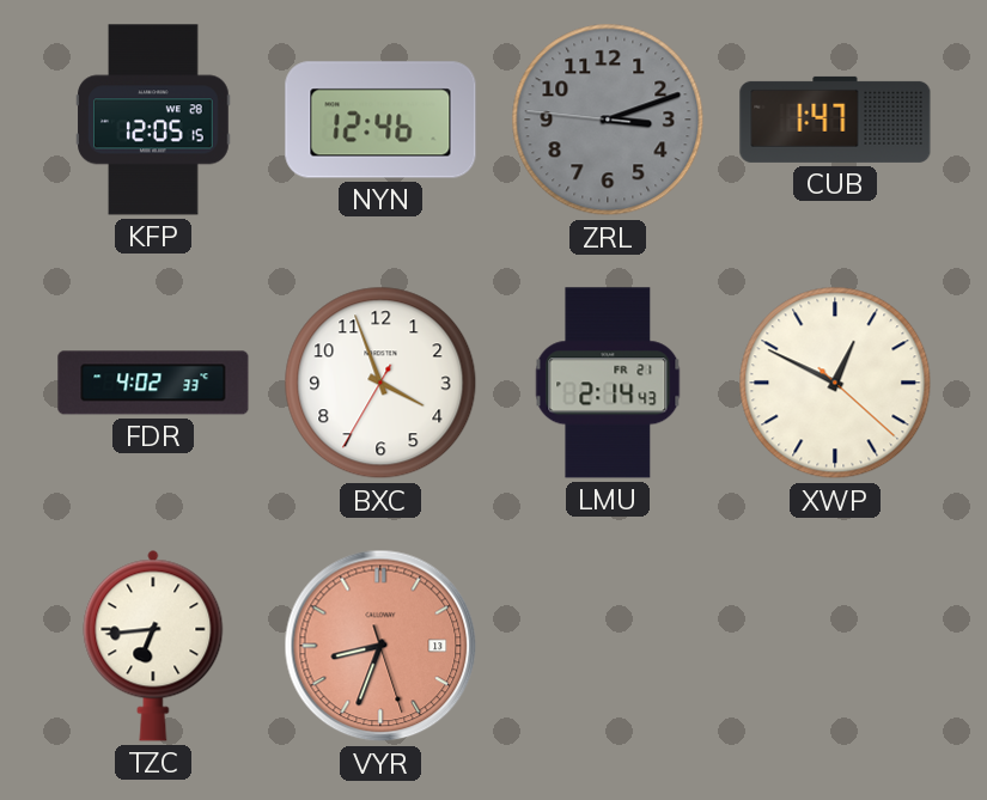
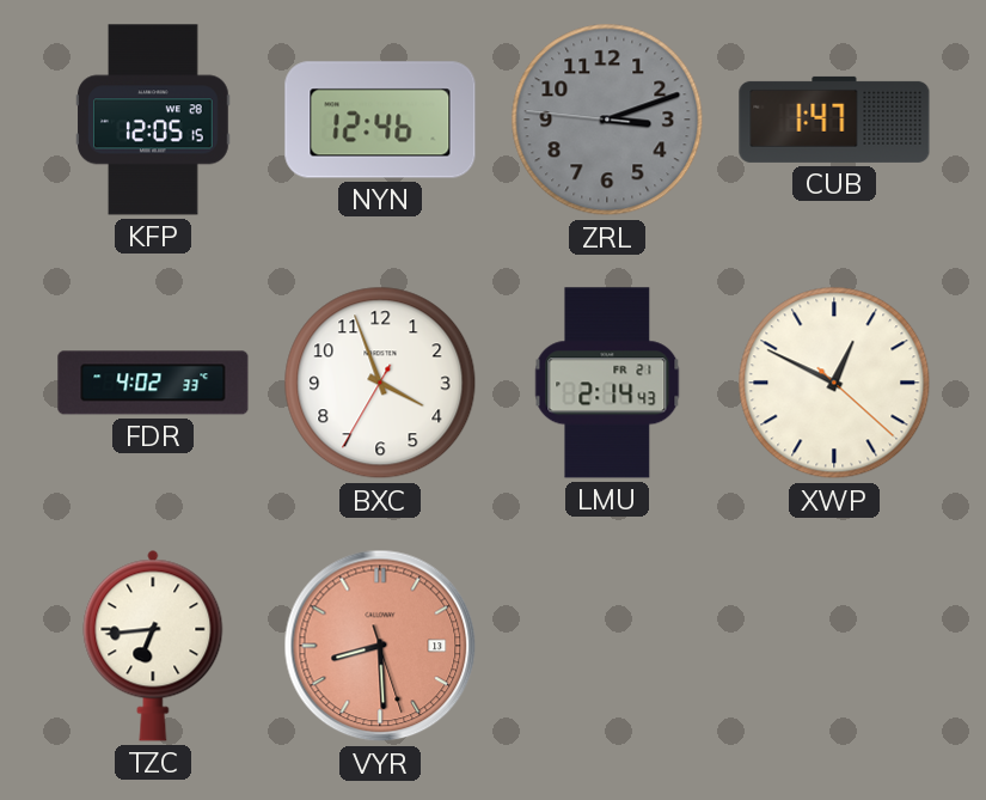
VYR: 8:33 -> 8:29 (380, 646)
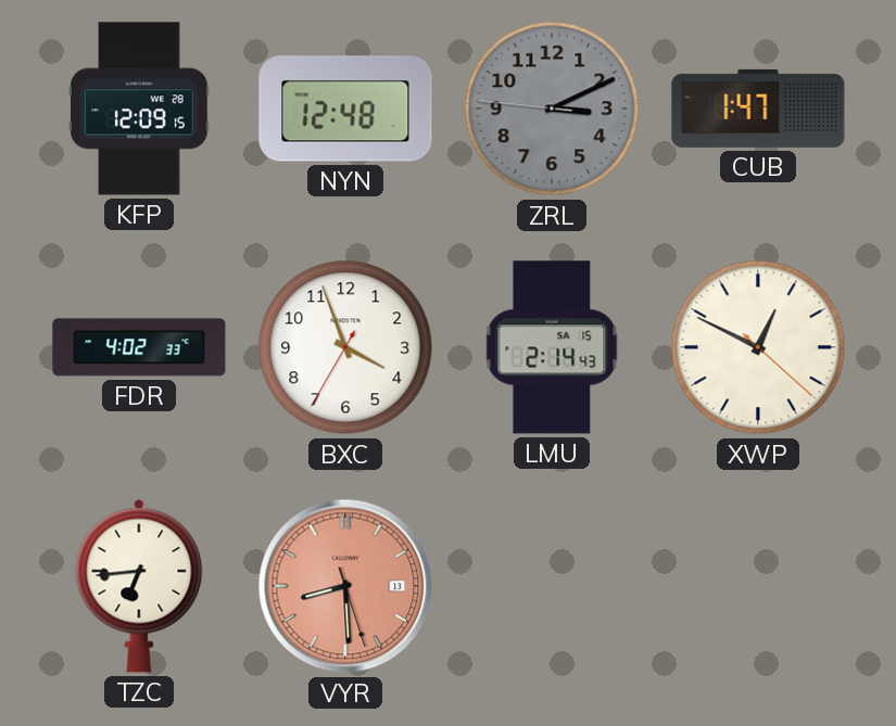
KFP: 12:05 -> 12:09 (139, 109)
NYN: 12:46 -> 12:48 (345, 109)
ZRL: 3:11 -> 3:10 (552, 109)
LMU date: FR 21 -> SA 15 (552, 347)
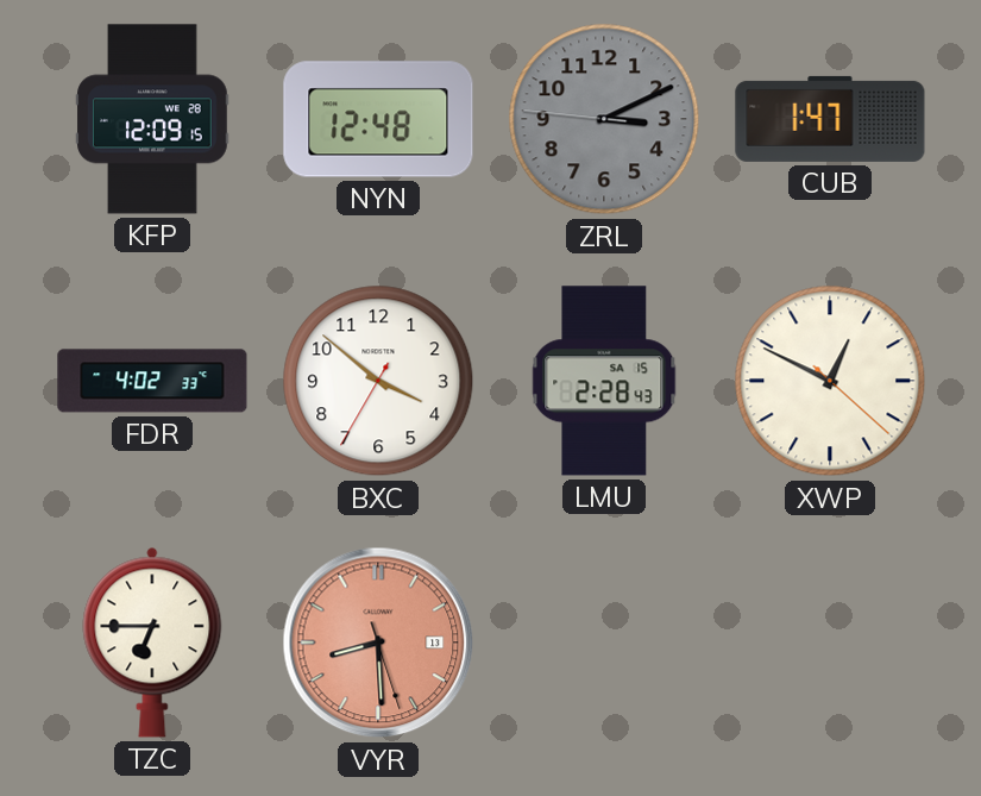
BXC: 3:56 -> 3:51 (378, 381)
LMU: 2:14 -> 2:28 (604, 381)
TZC: 6:44 -> 6:45 (152, 643)
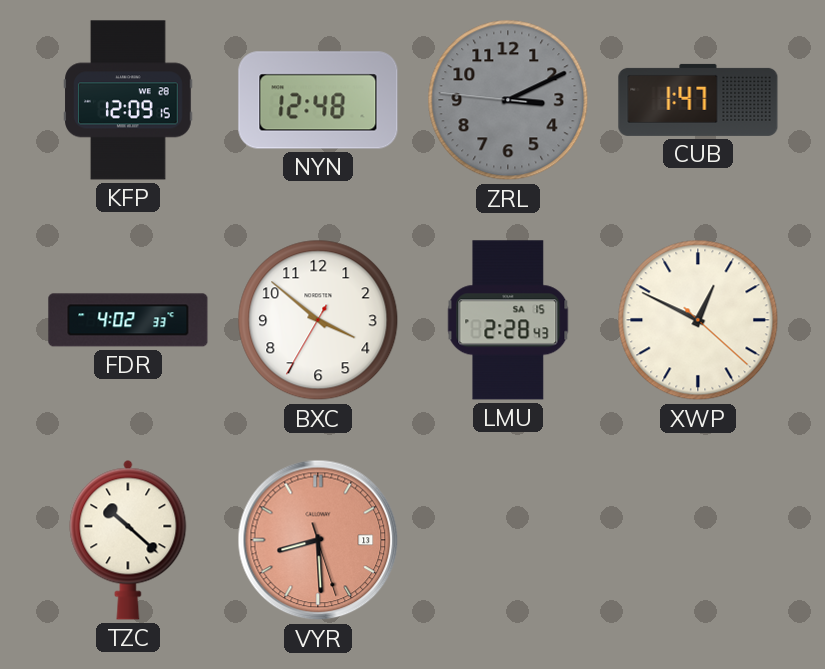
TZC: 6:45 -> 10:22 (128, 540)
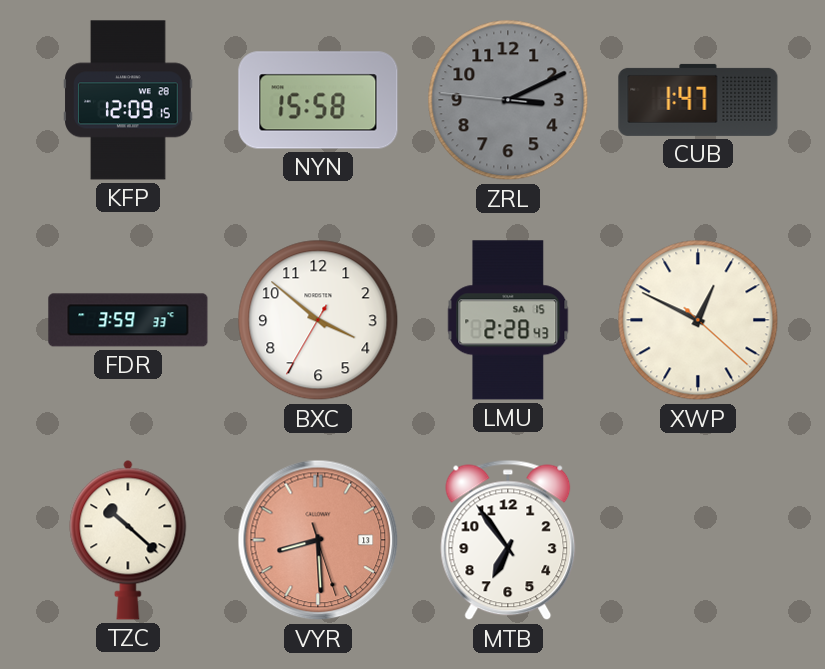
NYN: 12:48 -> 15:58 (318, 100)
FDR: 4:02 -> 3:59 (128, 320)
MTB: none -> 6:54 (508, 540)
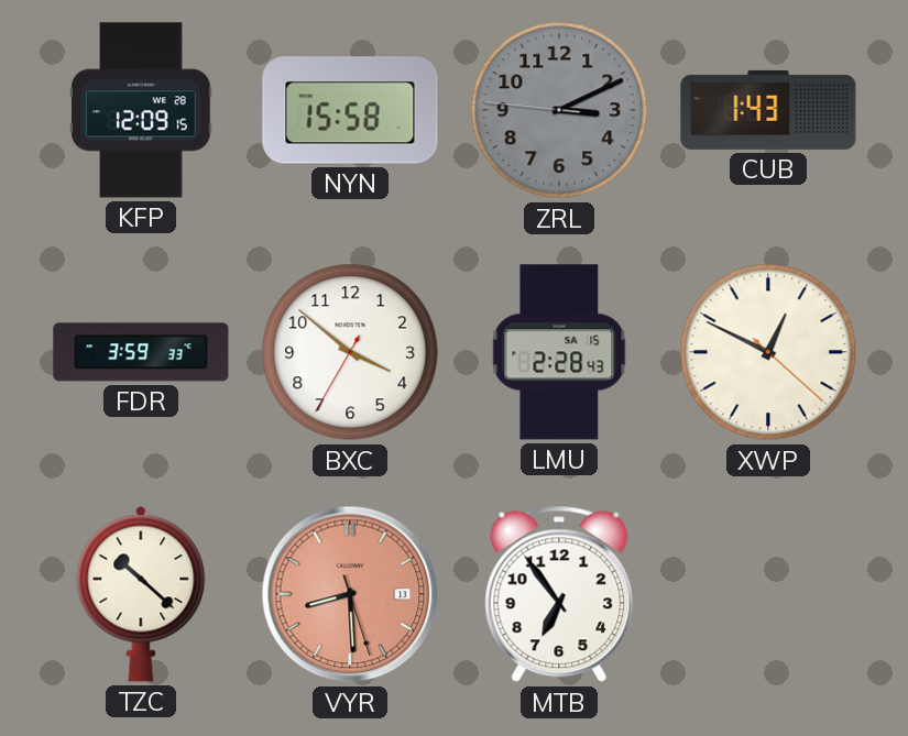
CUB: 1:47 -> 1:43 (768, 110)
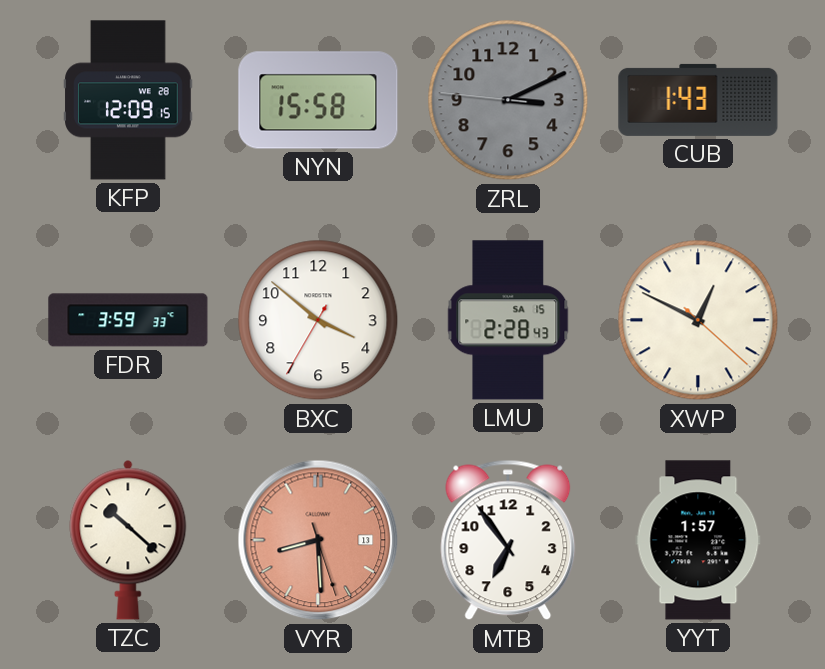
YYT: none -> 1:57 (698, 540)
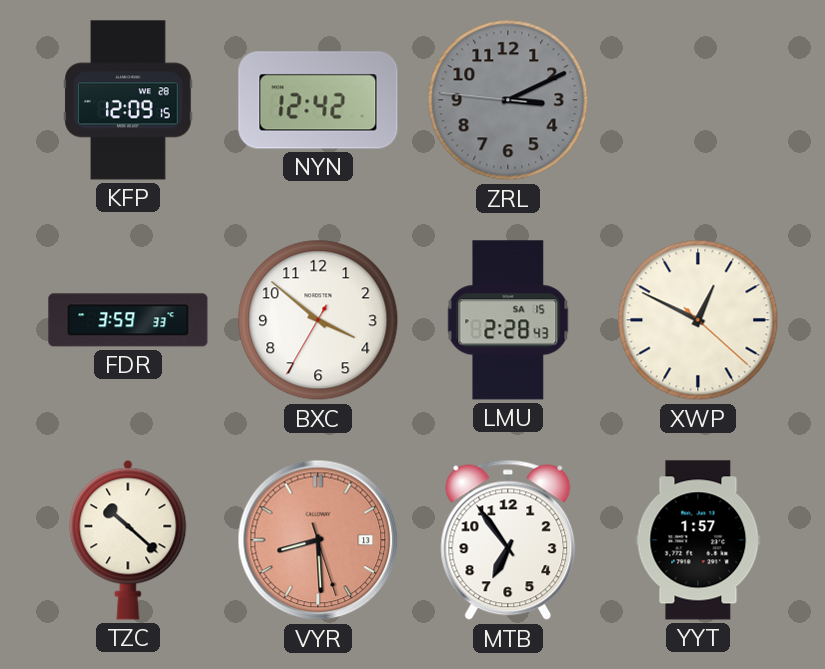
NYN: 15:58 -> 12:42 (318, 100)
CUB: 1:43 -> none (698, 100)
